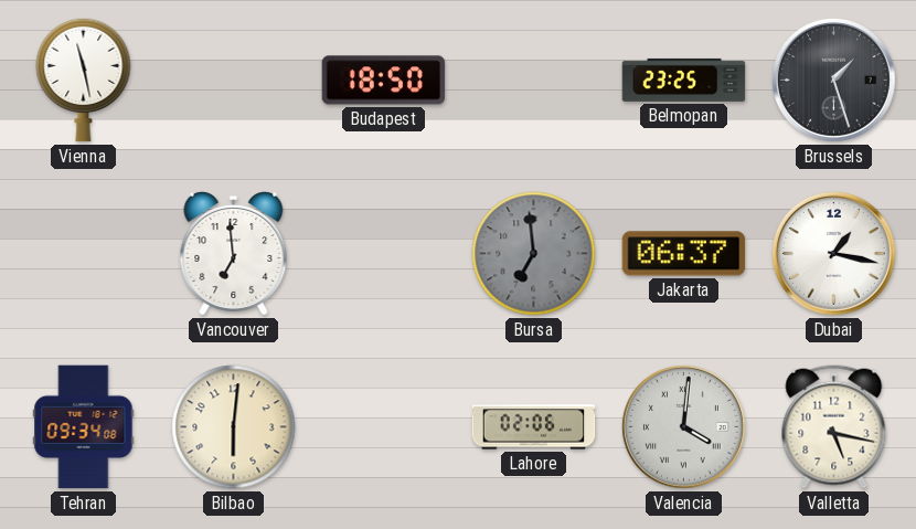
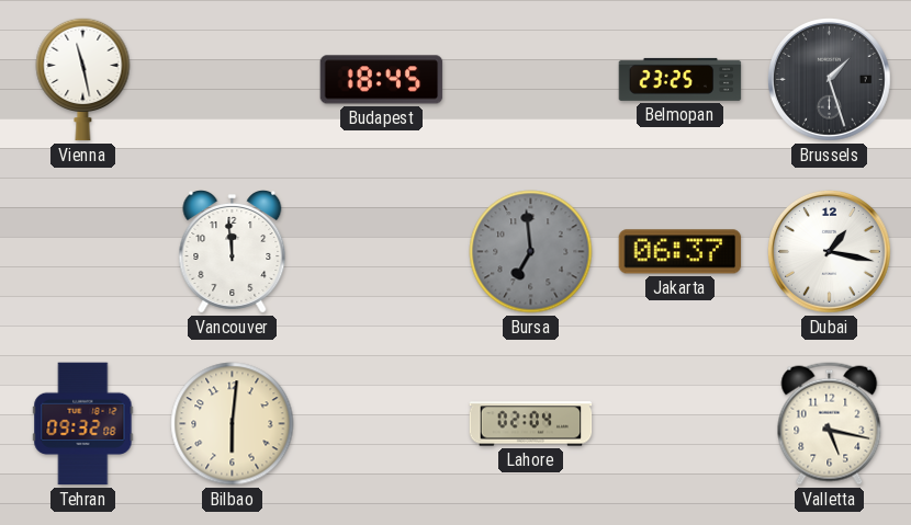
Budapest: 18:50 -> 18:45 (382, 80)
Vancouver: 6:59 -> 11:59 (233, 252)
Tehran: 09:34 -> 09:32 (83, 424)
Lahore: 02:06 -> 02:04 (531, 424)
Valencia: 4:01 -> none (683, 426)
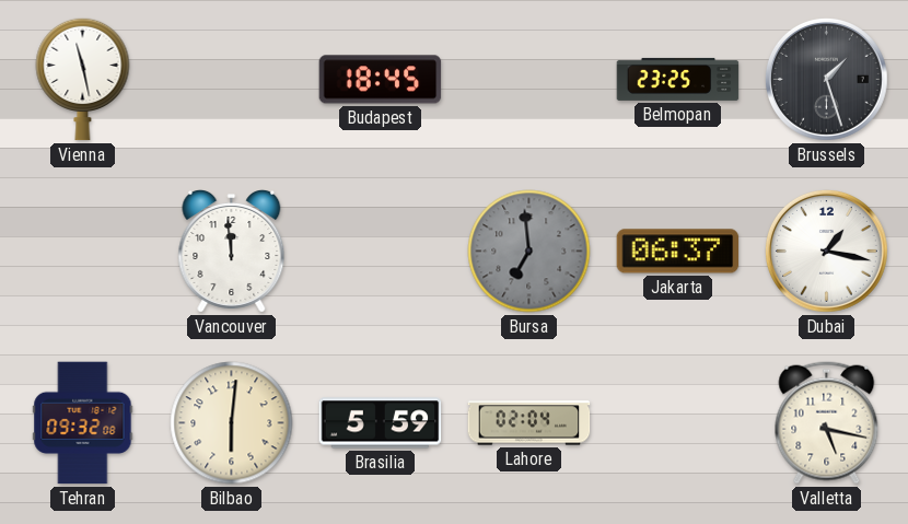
Brasilia: none -> 5:59 (381, 423)
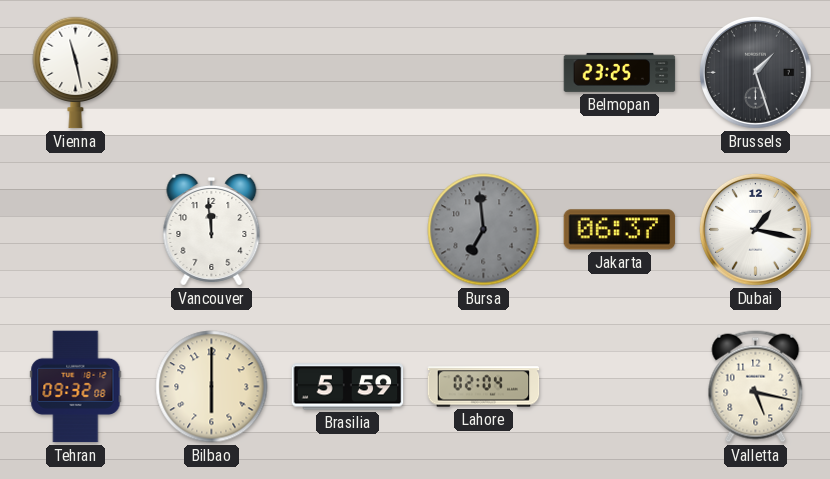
Budapest: 18:45 -> none (381, 80)
Bilbao: 6:01 -> 6:00 (212, 387)
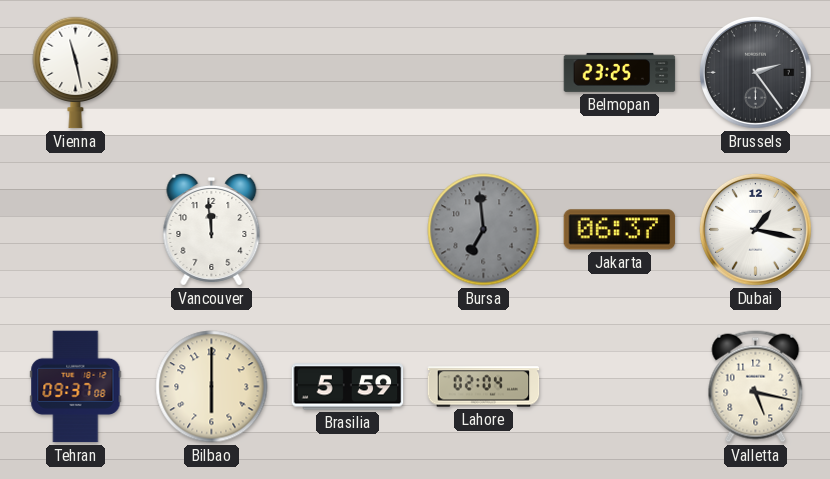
Brussels: 1:27 -> 2:24 (755, 72)
Tehran: 09:32 -> 09:37 (76, 387)
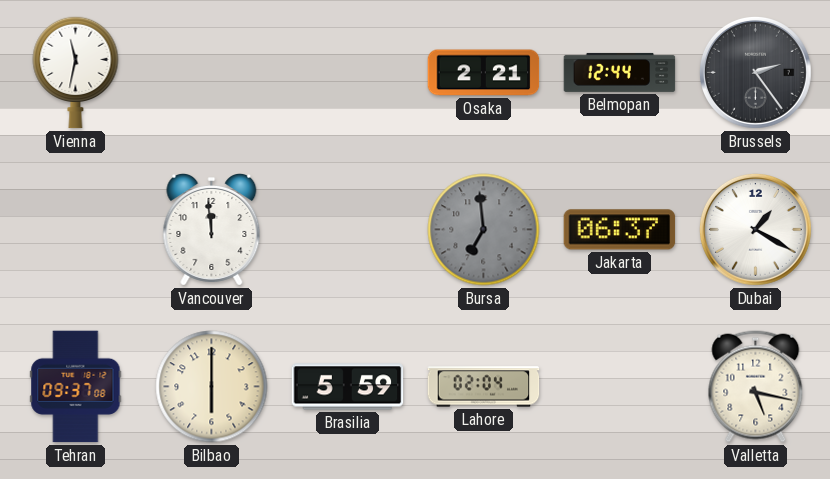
Vienna: 11:28 -> 11:32 (76, 72)
Osaka: none -> 2:21 (484, 73)
Belmopan: 23:25 -> 12:44 (620, 72)
Dubai: 1:17 -> 1:20 (755, 229)
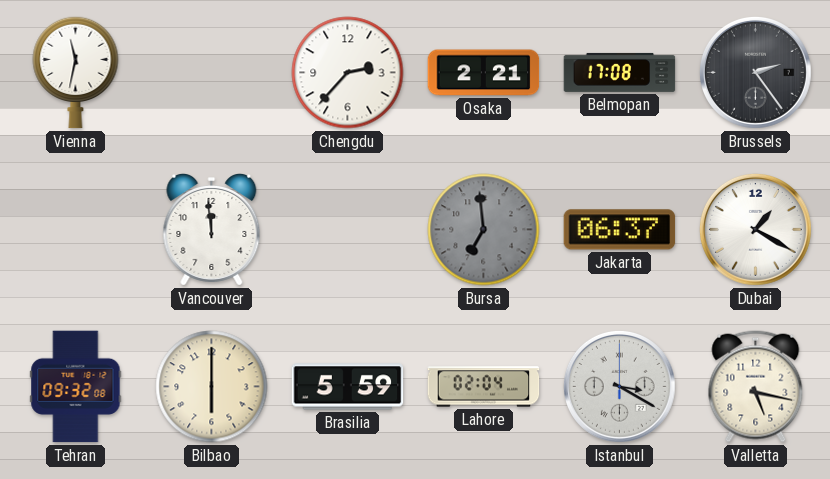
Chengdu: none -> 2:37 (348, 73)
Belmopan: 12:44 -> 17:08 (620, 72)
Tehran: 09:37 -> 09:32 (76, 387)
Istanbul: none -> 3:20 (619, 386)
